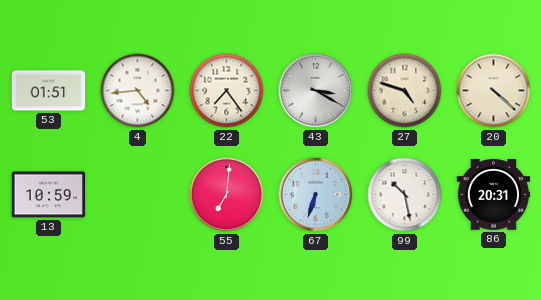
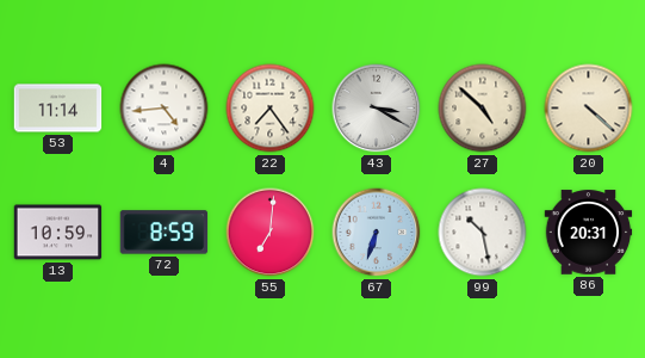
53: 01:51 -> 11:14 (58, 109)
27: 4:48 -> 4:52 (483, 109)
72: none -> 8:59 (165, 233)
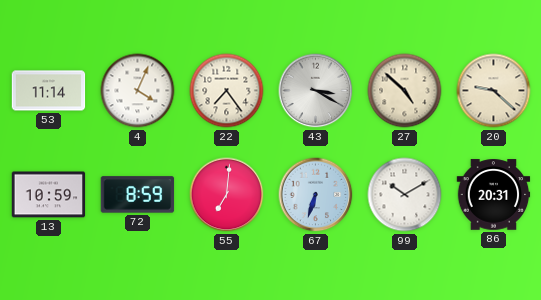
4: 4:44 -> 4:04 (138, 91)
20: 4:22 -> 9:22 (494, 91)
99: 10:28 -> 10:10 (405, 195)
